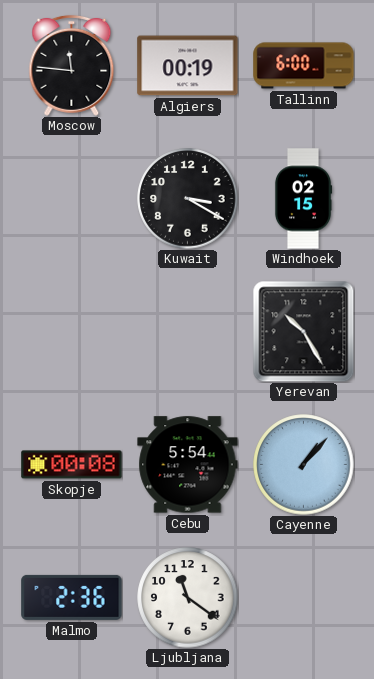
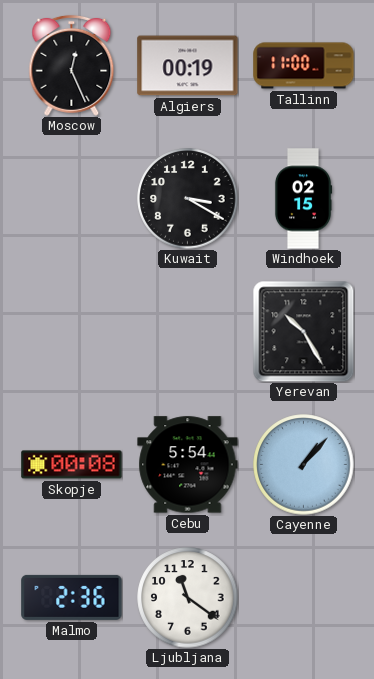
Moscow: 11:46 -> 12:26 (72, 65)
Tallinn: 6:00 -> 11:00 (304, 66)
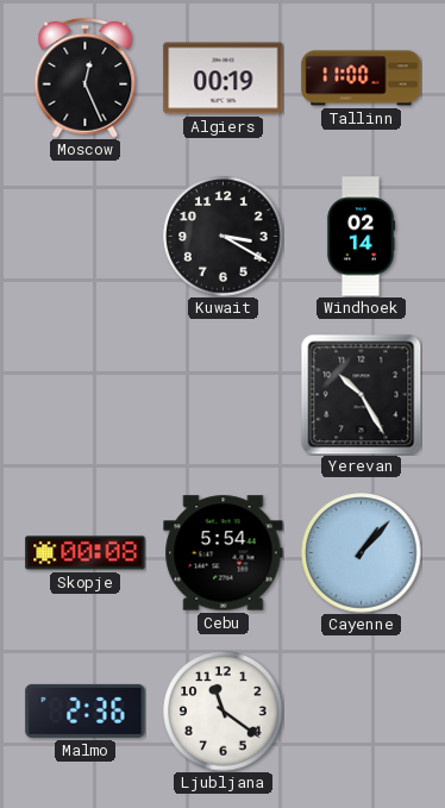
Windhoek: 02:15 -> 02:14 (361, 237)
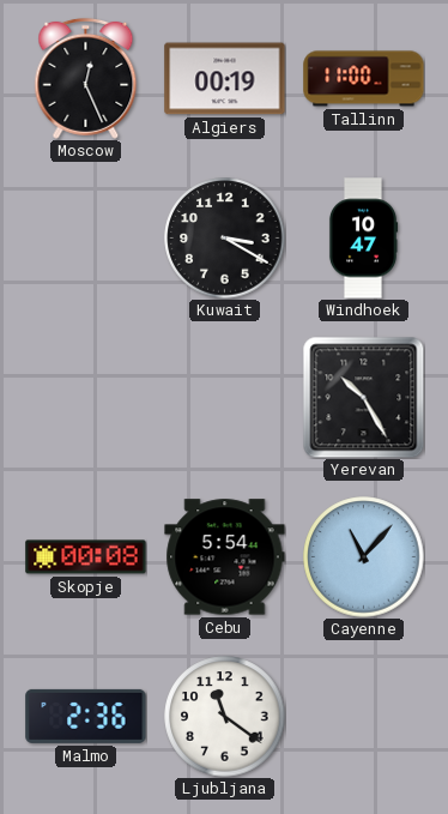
Windhoek: 02:14 -> 10:47 (363, 239)
Cayenne: 1:07 -> 11:07 (364, 557)
